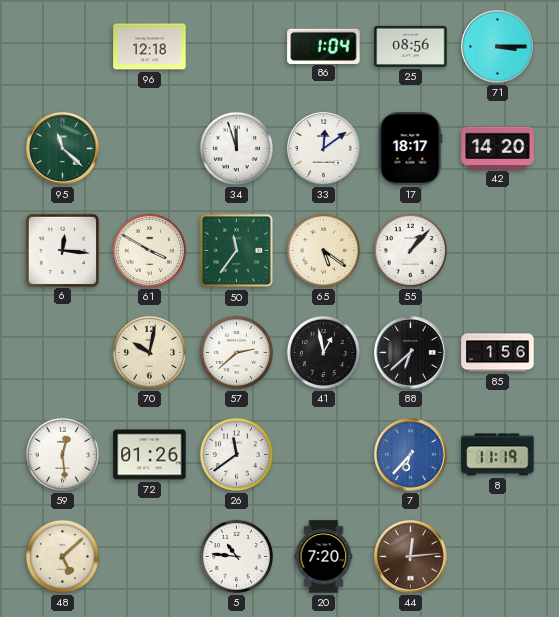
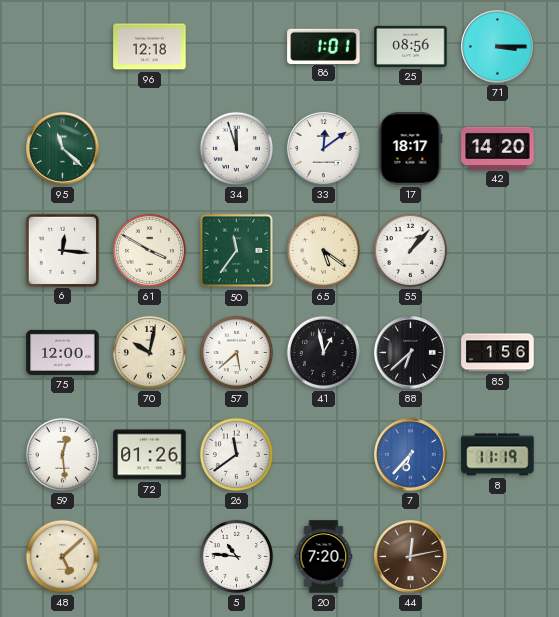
86: 1:04 -> 1:01 (324, 46)
75: none -> 12:00 (63, 352)
57: 2:38 -> 5:38 (236, 352)
44: 12:14 -> 12:13 (411, 557)
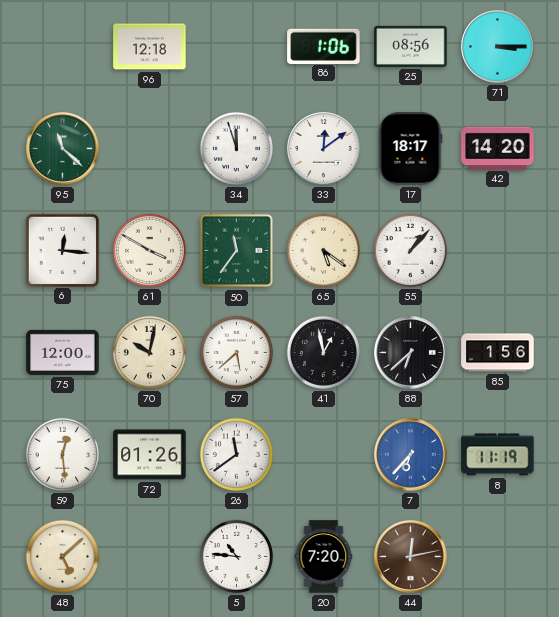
86: 1:01 -> 1:06 (324, 46)
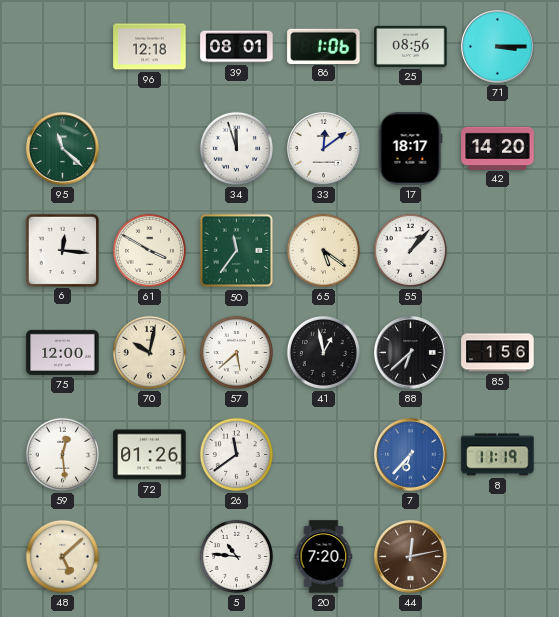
39: none -> 08:01 (237, 47)
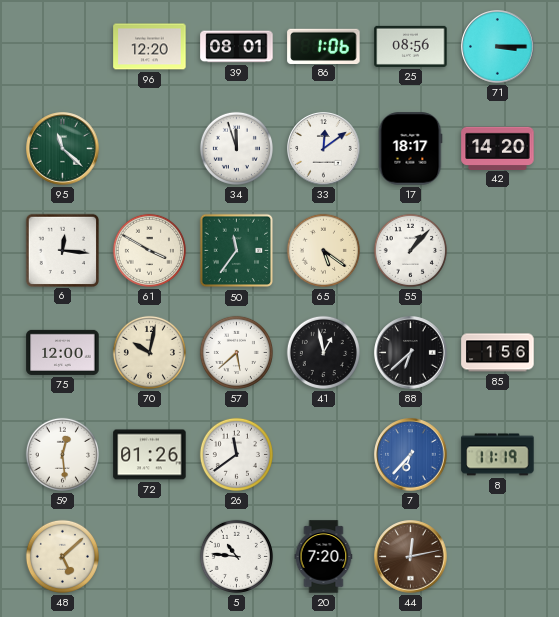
96: 12:18 -> 12:20 (150, 47)
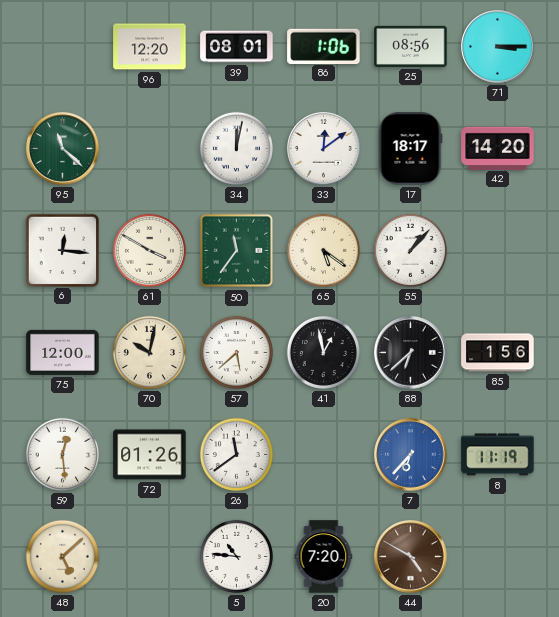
34: 11:57 -> 12:02 (236, 148)
44: 12:13 -> 4:50 (411, 557)
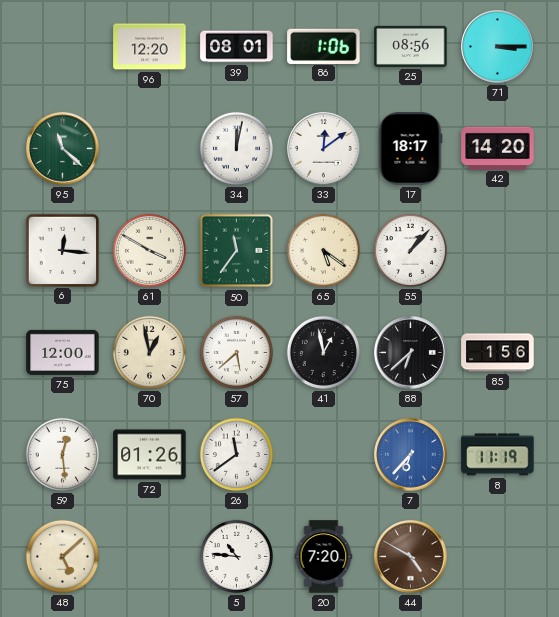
70: 10:02 -> 12:58 (149, 352)
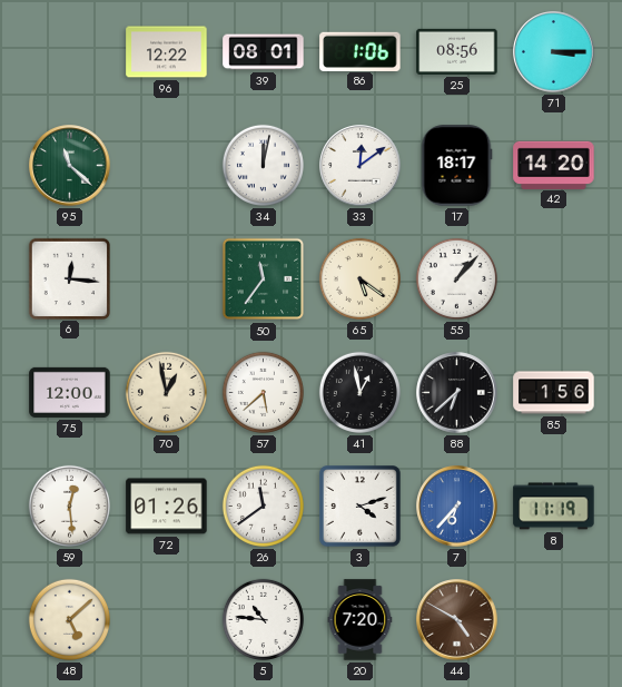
96: 12:20 -> 12:22 (167, 52)
61: 3:50 -> none (149, 250)
3: none -> 4:12 (361, 507)
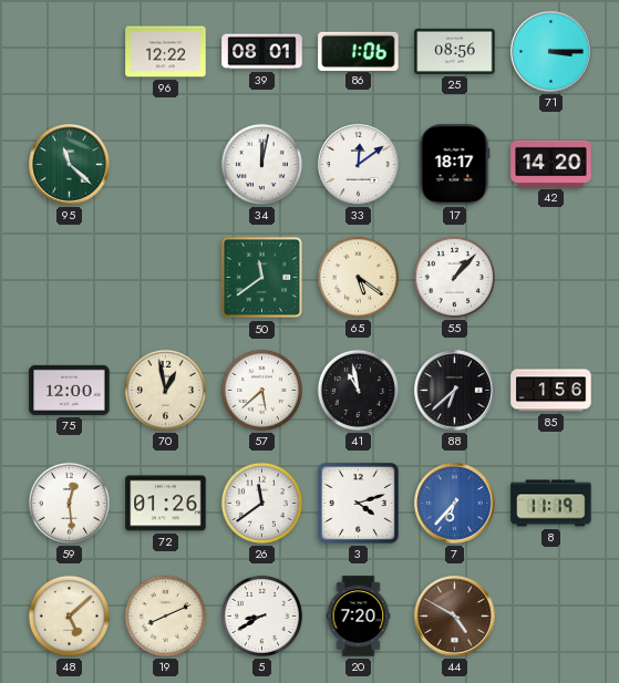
6: 12:16 -> none (69, 278)
50: 11:36 -> 11:39 (262, 278)
41: 12:58 -> 10:58 (358, 390)
19: none -> 8:11 (165, 615)
5: 10:46 -> 8:40 (261, 615)
